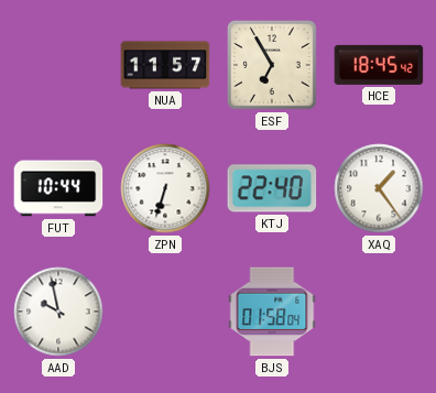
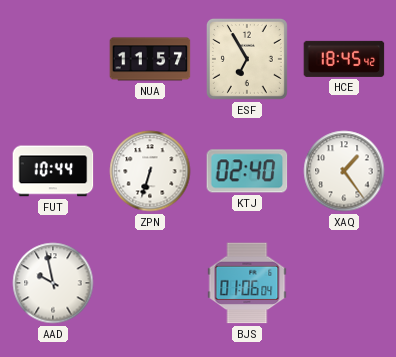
KTJ: 22:40 -> 02:40 (247, 171)
BJS: 01:58 -> 01:06 (247, 283)
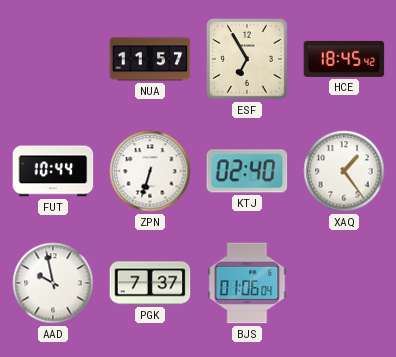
PGK: none -> 7:37 (150, 283)
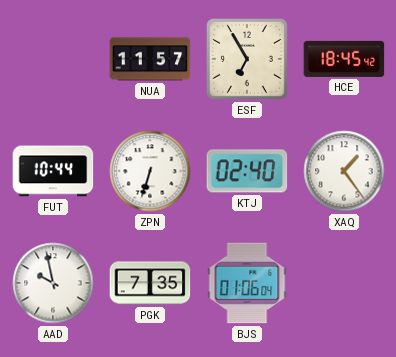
PGK: 7:37 -> 7:35 (150, 283)
